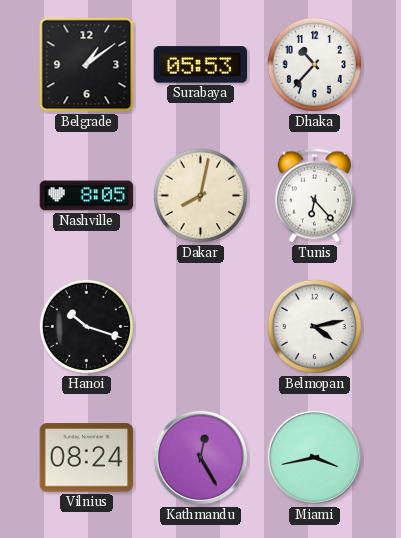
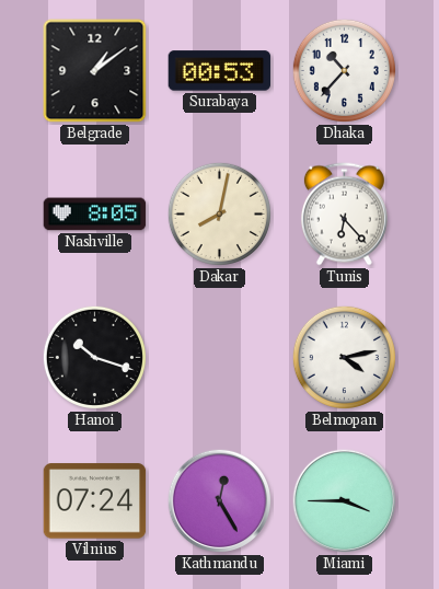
Surabaya: 05:53 -> 00:53 (220, 71)
Vilnius: 08:24 -> 07:24 (95, 501)
Miami: 3:43 -> 3:45 (345, 501)
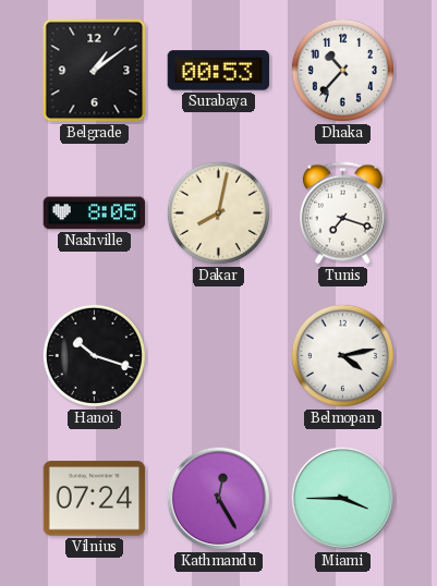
Tunis: 6:23 -> 7:18 (342, 213)
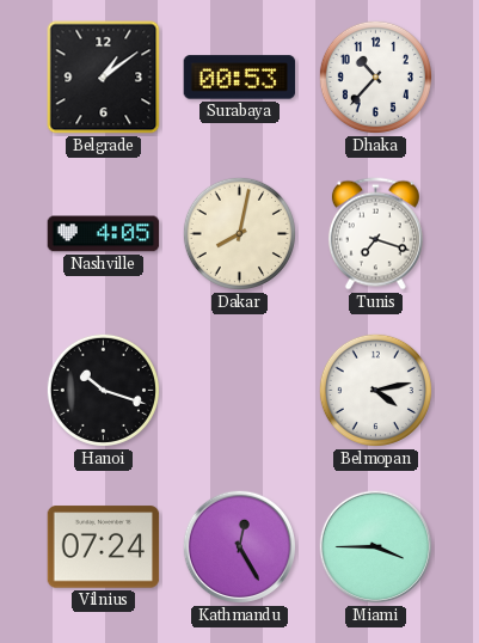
Nashville: 8:05 -> 4:05 (104, 234)
